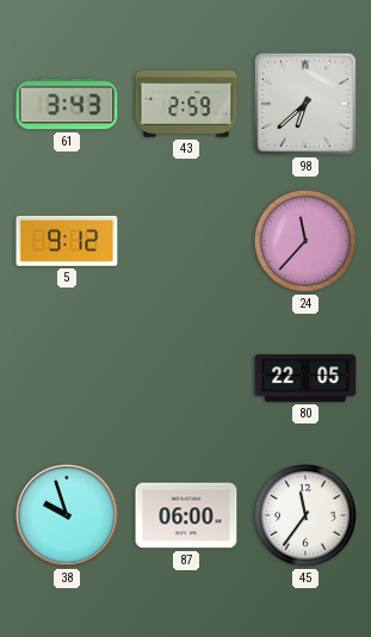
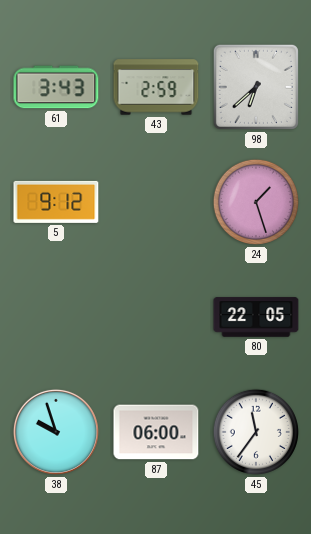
24: 11:37 -> 1:27 (256, 202)
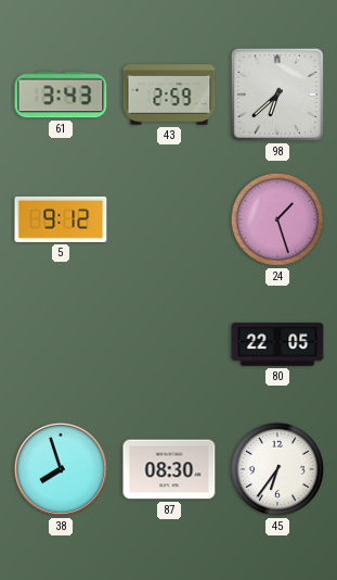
38: 9:57 -> 7:57 (61, 469)
87: 06:00 -> 08:30 (169, 469)
45: 11:36 -> 6:36 (277, 469)
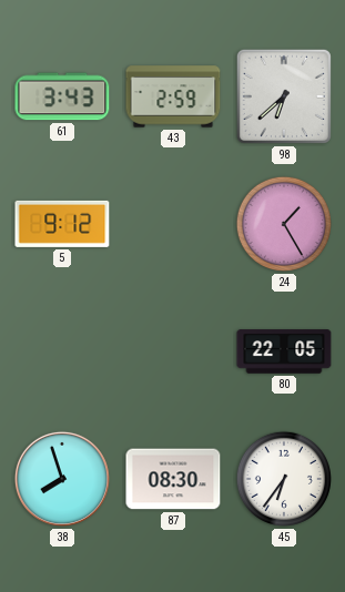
24: 1:27 -> 1:25 (284, 224)
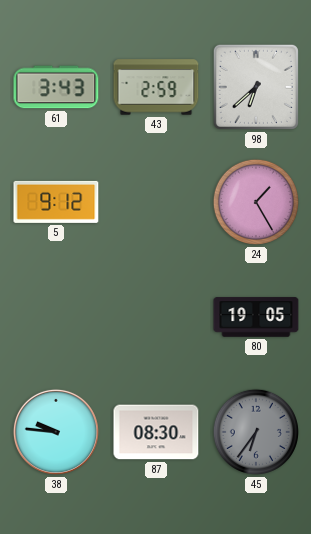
80: 22:05 -> 19:05 (256, 317)
38: 7:57 -> 9:46 (56, 432)
45 dial: white -> grey (256, 432)
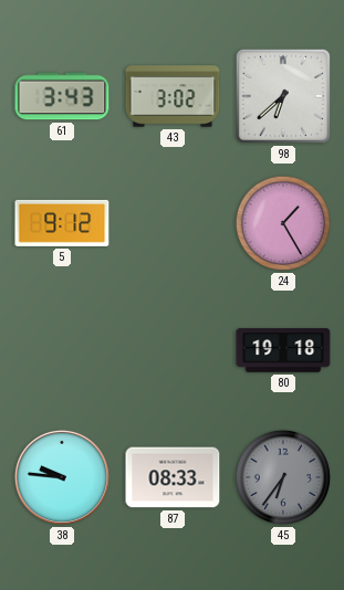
43: 2:59 -> 3:02 (173, 96)
80: 19:05 -> 19:18 (283, 350)
87: 08:30 -> 08:33 (173, 477)
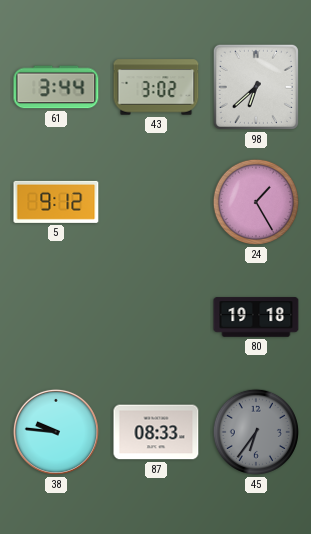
61: 3:43 -> 3:44 (56, 87)
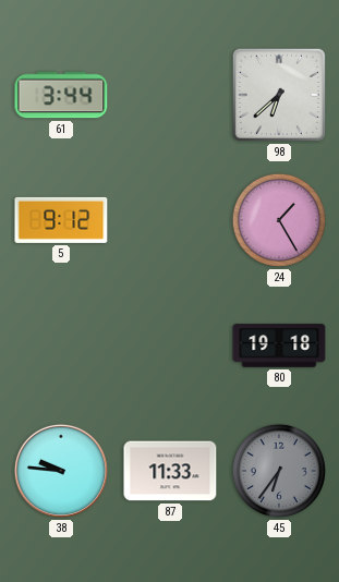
43: 3:02 -> none (156, 87)
87: 08:33 -> 11:33 (170, 471)
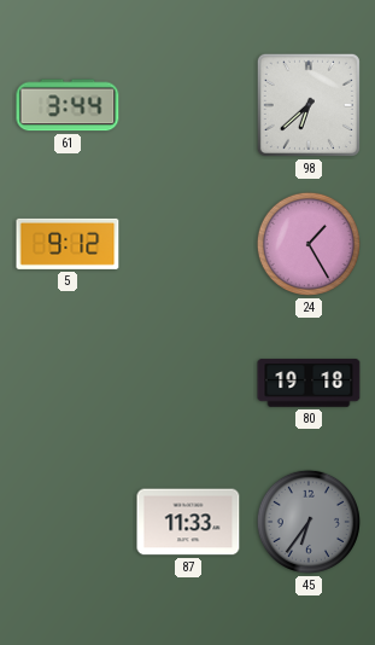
38: 9:46 -> none (61, 471)
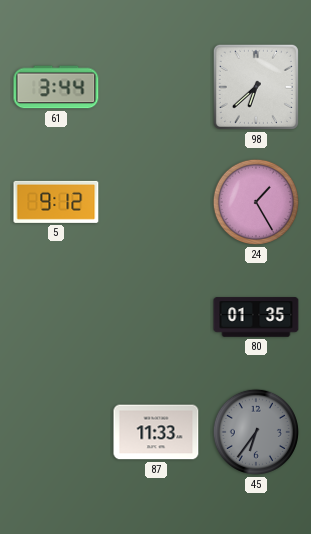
80: 19:18 -> 01:35 (256, 317)
